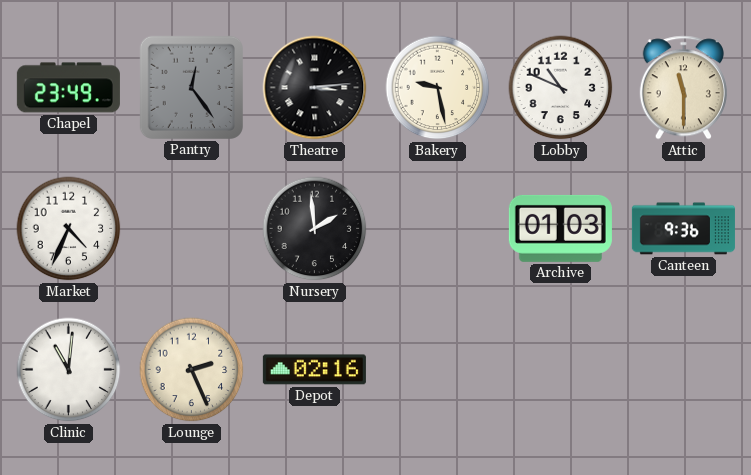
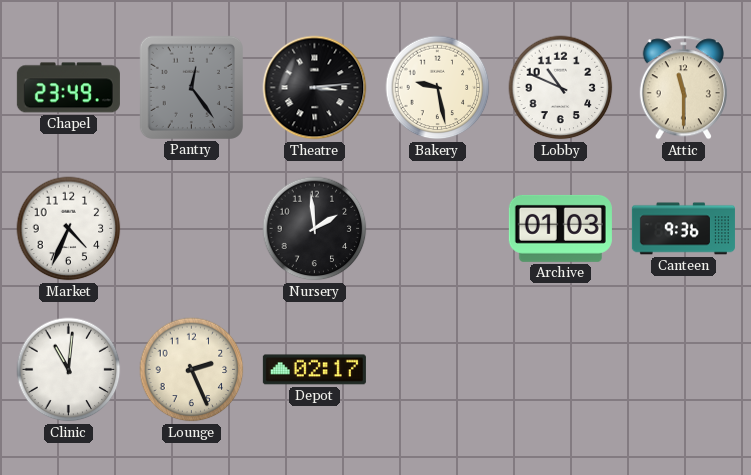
Depot: 02:16 -> 02:17 (314, 370)
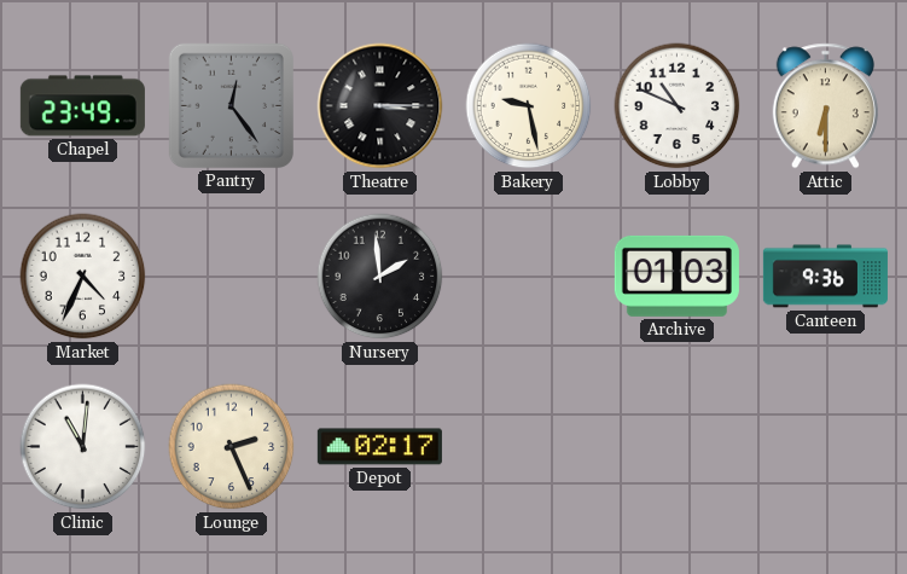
Theatre: 3:14 -> 3:15 (380, 106)
Attic: 11:30 -> 6:30 (825, 106)
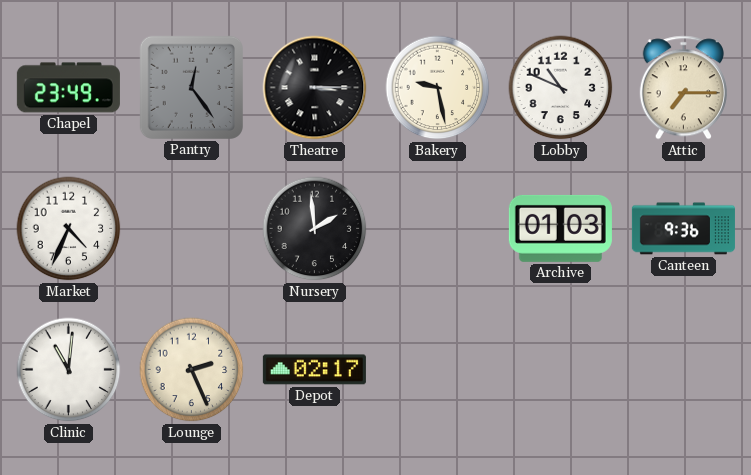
Attic: 6:30 -> 7:15 (683, 88)
